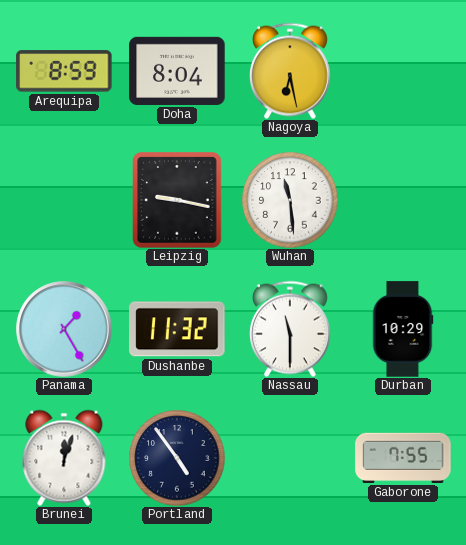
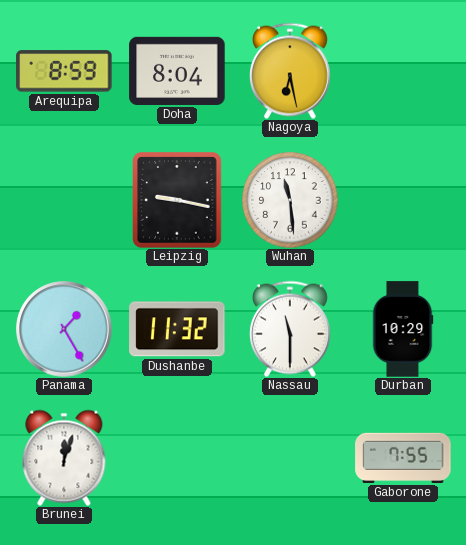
Portland: 4:54 -> none (177, 458)
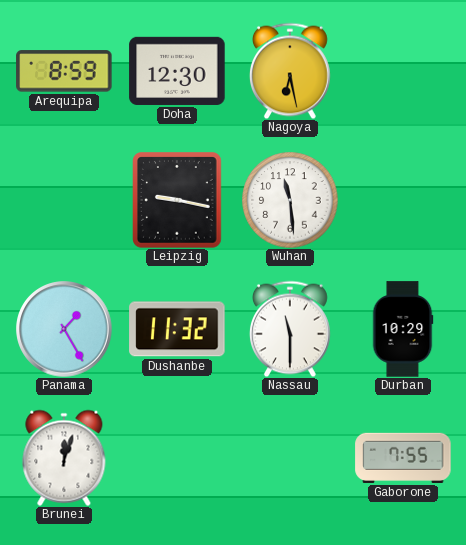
Doha: 8:04 -> 12:30 (177, 71)
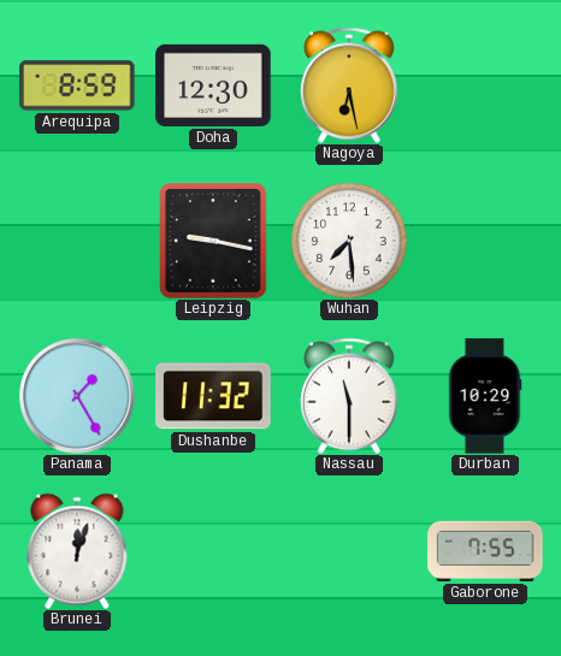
Wuhan: 11:29 -> 7:29 (349, 241)
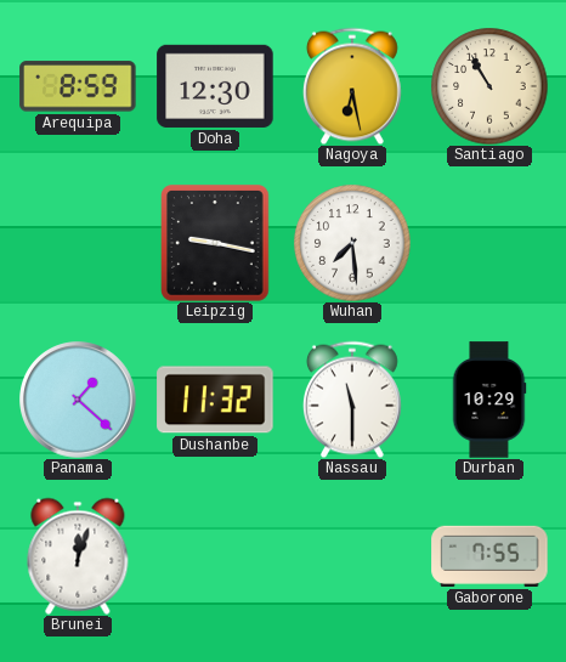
Santiago: none -> 10:55 (489, 86)
Panama: 1:25 -> 1:22 (78, 400)
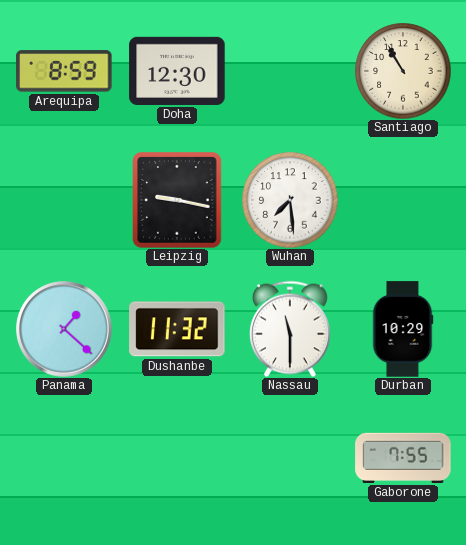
Nagoya: 6:28 -> none (352, 86)
Brunei: 12:03 -> none (78, 556)
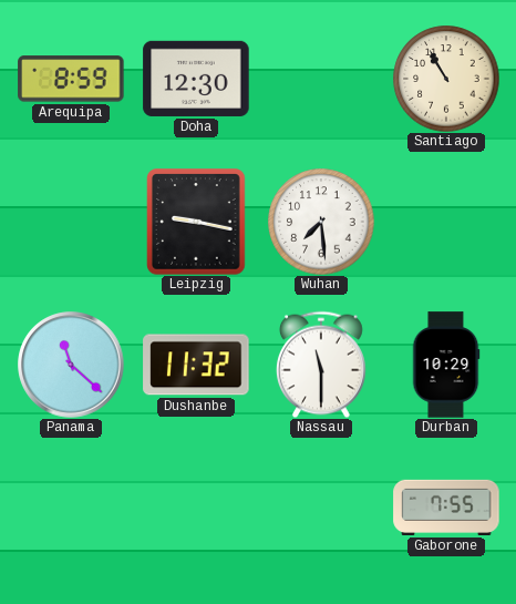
Panama: 1:22 -> 11:22 (71, 365)
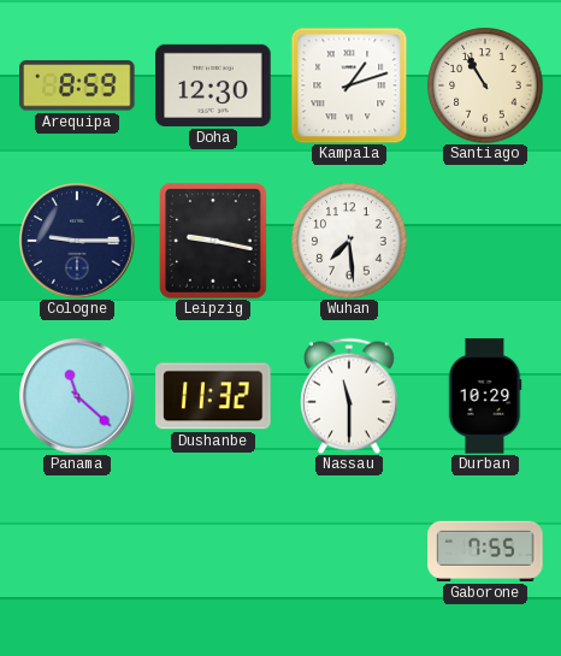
Kampala: none -> 1:12 (349, 85)
Cologne: none -> 9:15 (77, 241)
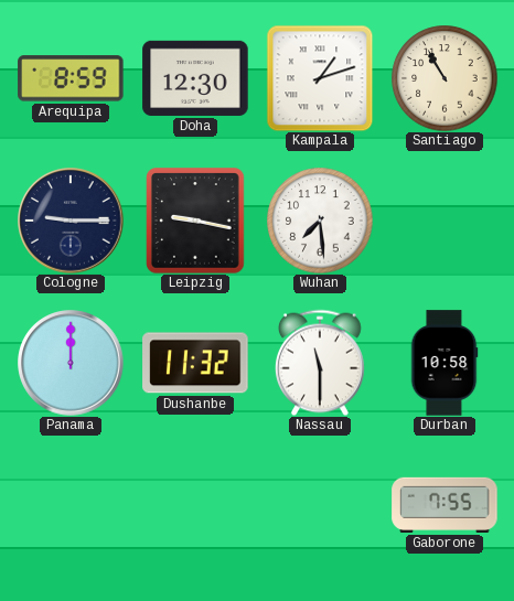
Panama: 11:22 -> 12:00 (71, 363)
Durban: 10:29 -> 10:58 (445, 363)
